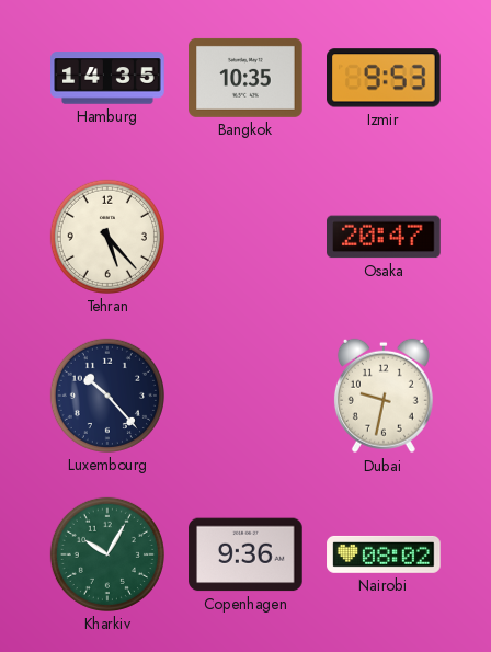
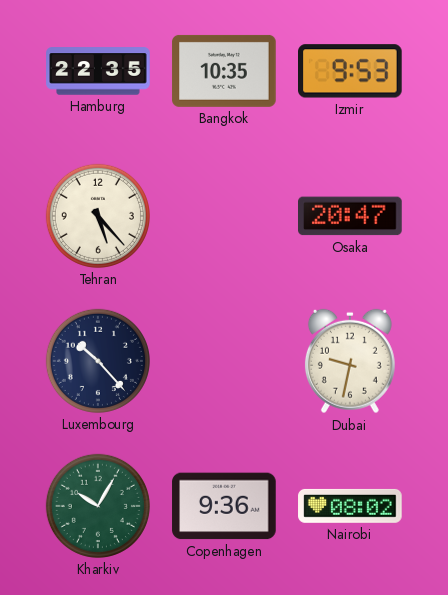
Hamburg: 14:35 -> 22:35 (98, 71)
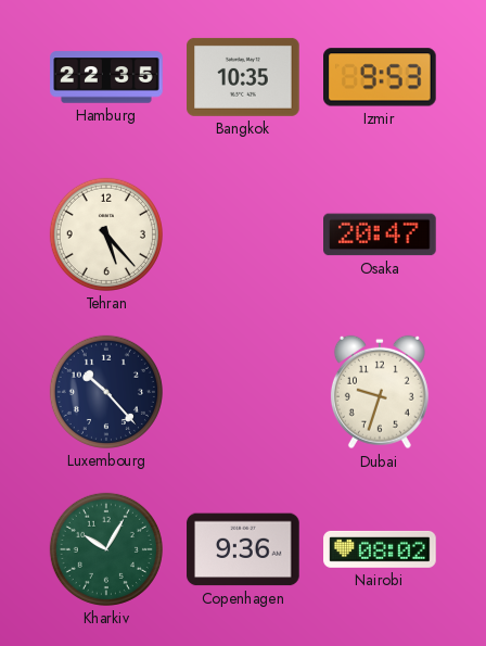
Dubai: 9:32 -> 9:33 (380, 392)
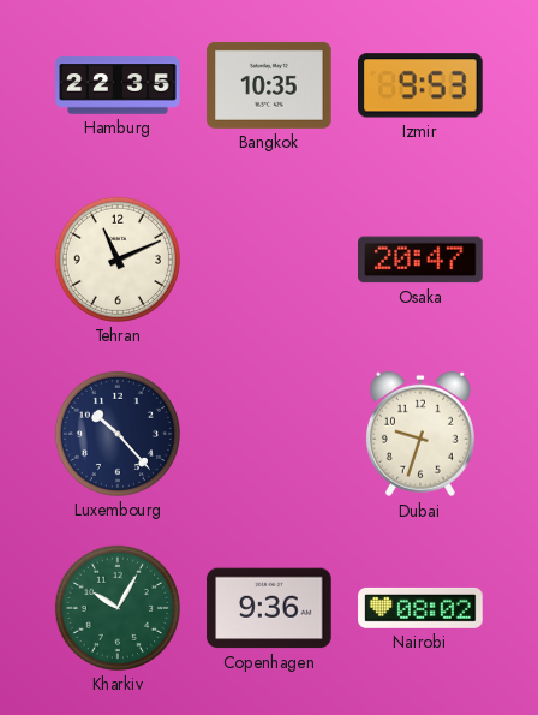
Tehran: 5:23 -> 11:11 (118, 260)
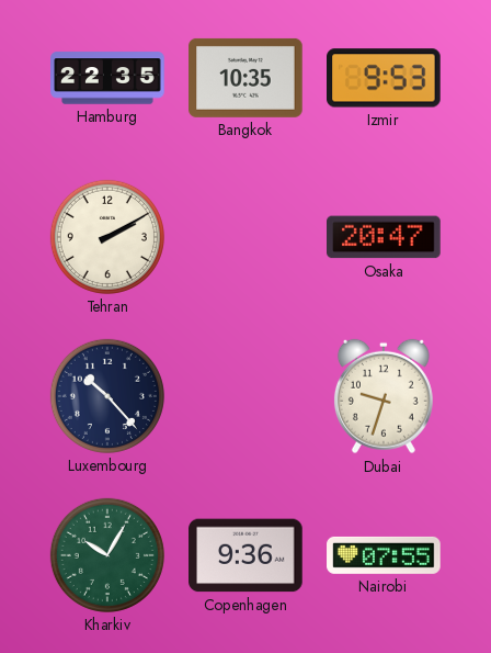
Tehran: 11:11 -> 2:10 (107, 237)
Nairobi: 08:02 -> 07:55 (384, 555)
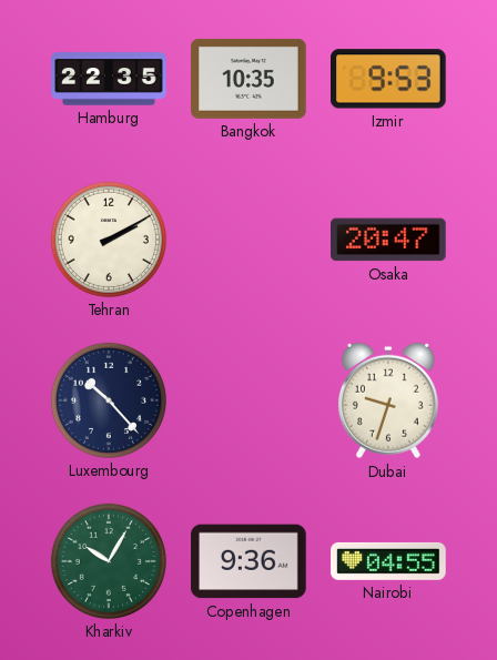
Nairobi: 07:55 -> 04:55 (388, 561)
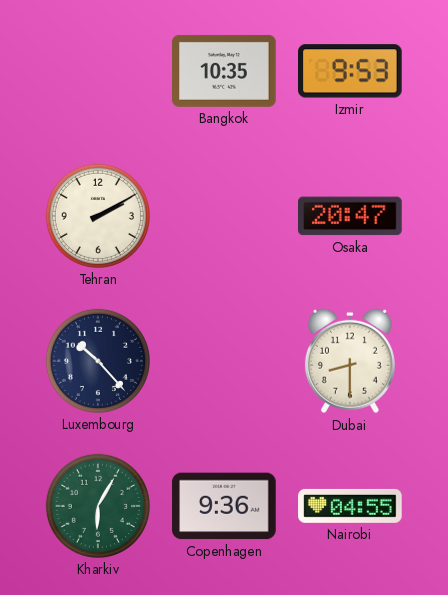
Hamburg: 22:35 -> none (109, 79)
Dubai: 9:33 -> 8:30 (350, 361)
Kharkiv: 10:05 -> 6:05 (98, 506)
